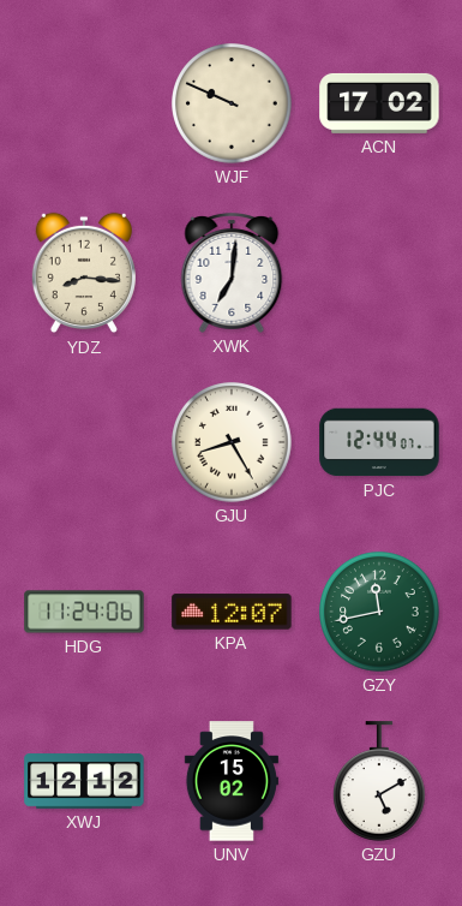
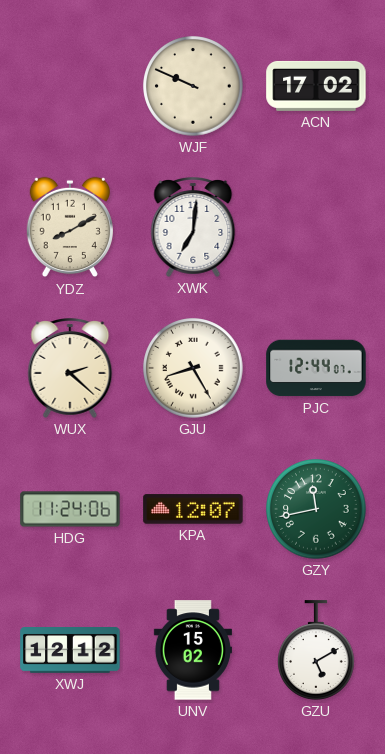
YDZ: 8:16 -> 8:10 (70, 227)
WUX: none -> 2:22 (70, 369)
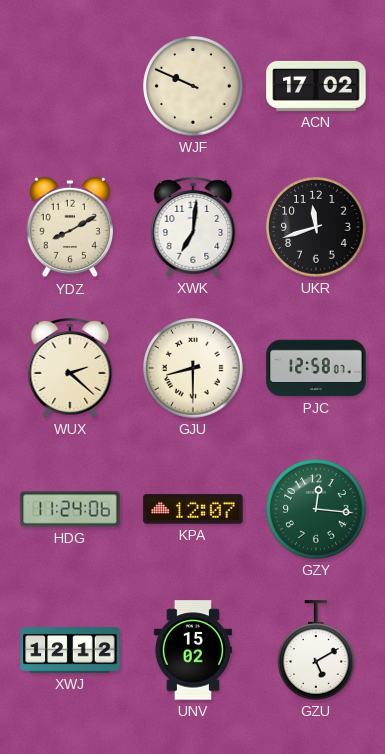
UKR: none -> 11:42 (316, 227)
GJU: 8:25 -> 8:30 (193, 368)
PJC: 12:44 -> 12:58 (316, 368)
GZY: 11:43 -> 12:16 (316, 509)
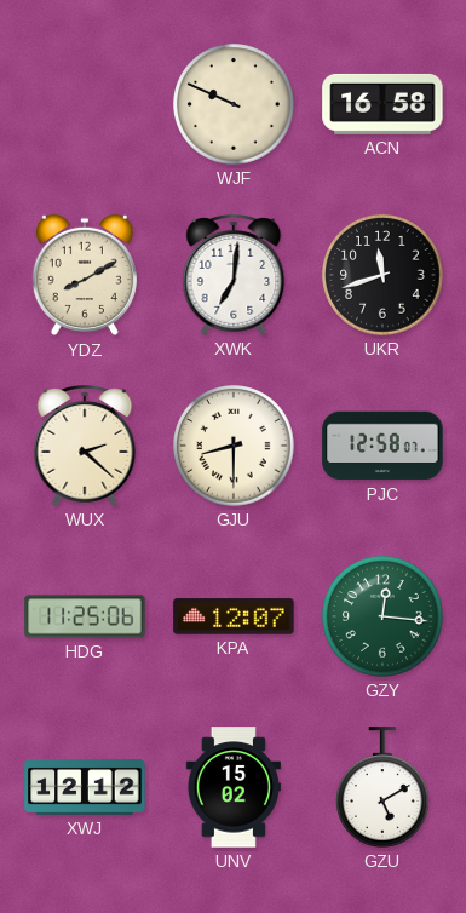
ACN: 17:02 -> 16:58 (382, 104)
HDG: 11:24 -> 11:25 (85, 616)
